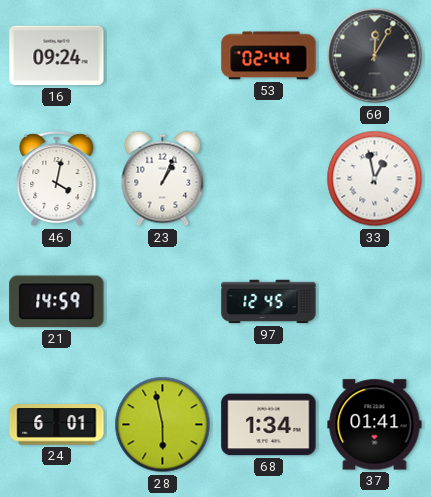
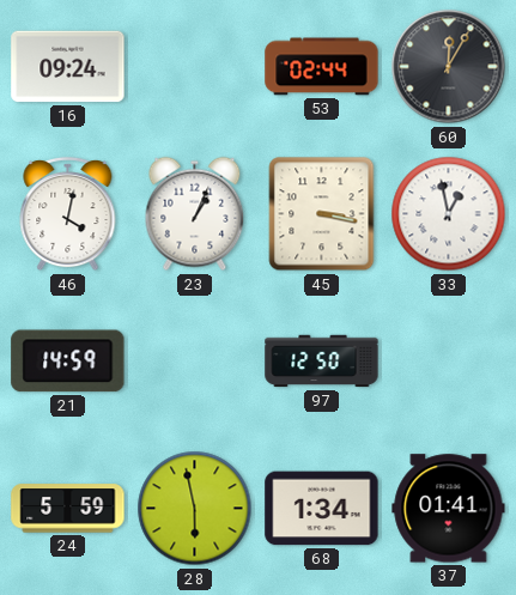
45: none -> 3:17 (322, 214)
97: 12:45 -> 12:50 (322, 362)
24: 6:01 -> 5:59 (68, 509)
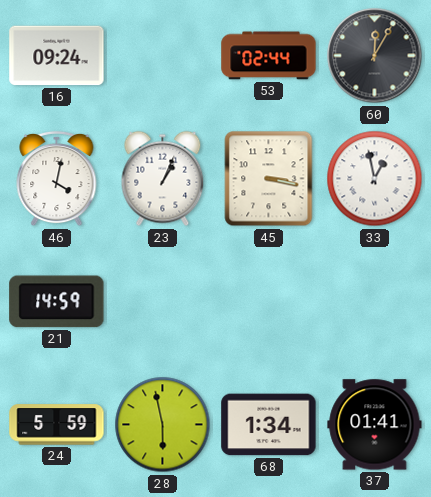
97: 12:50 -> none (322, 362)
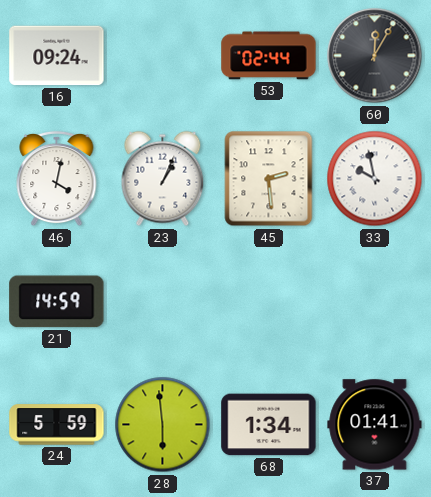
45: 3:17 -> 2:29 (269, 179)
33: 12:58 -> 9:58 (375, 179)
28: 5:58 -> 5:59 (163, 425)
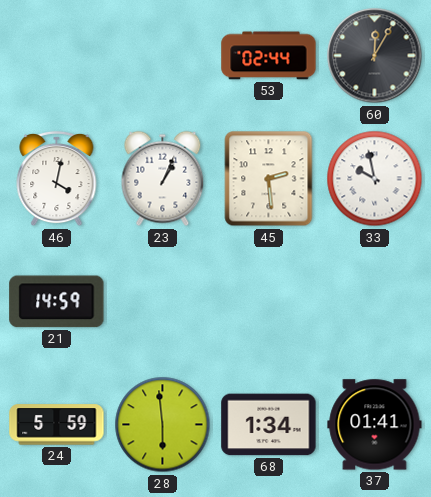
16: 09:24 -> none (57, 56)
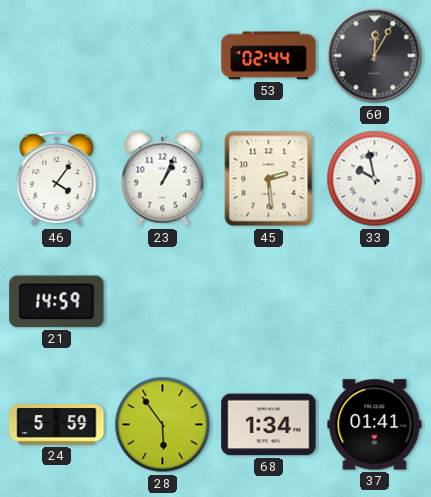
46: 4:02 -> 4:06 (57, 179)
28: 5:59 -> 5:54 (163, 425)
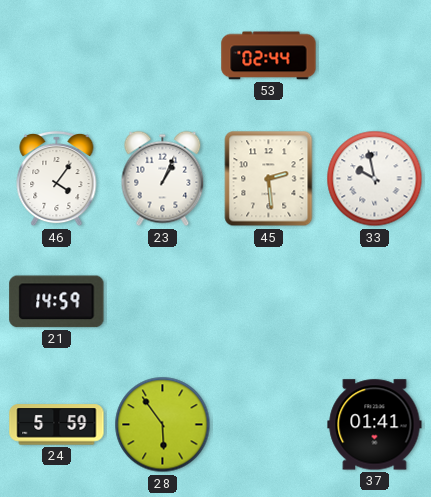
60: 12:05 -> none (375, 56)
68: 1:34 -> none (269, 425)
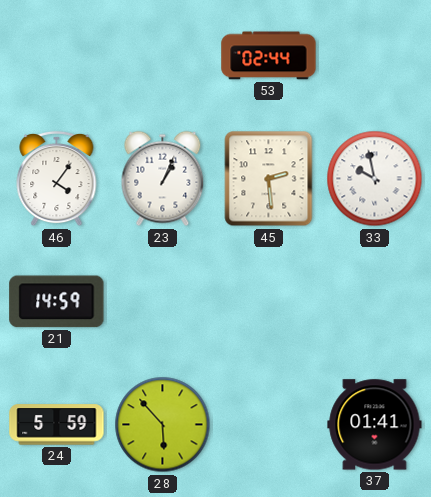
28: 5:54 -> 5:53 (163, 425)
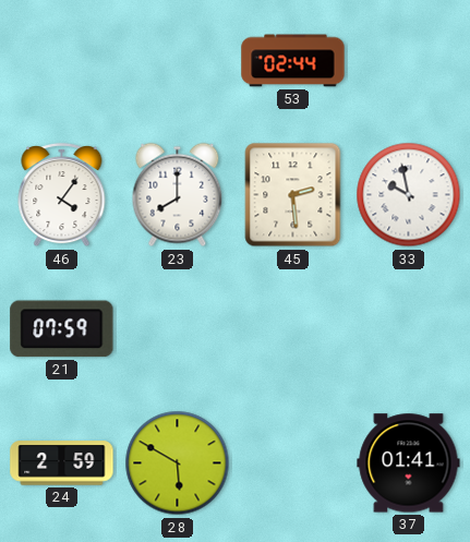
23: 1:04 -> 8:00 (178, 195)
21: 14:59 -> 07:59 (62, 329)
24: 5:59 -> 2:59 (62, 463)
28: 5:53 -> 5:50 (178, 463)
